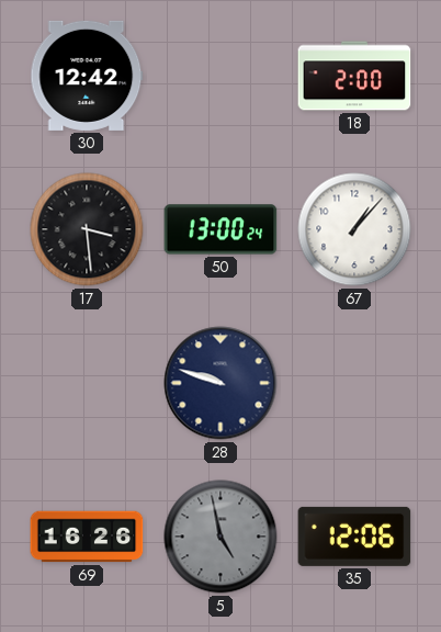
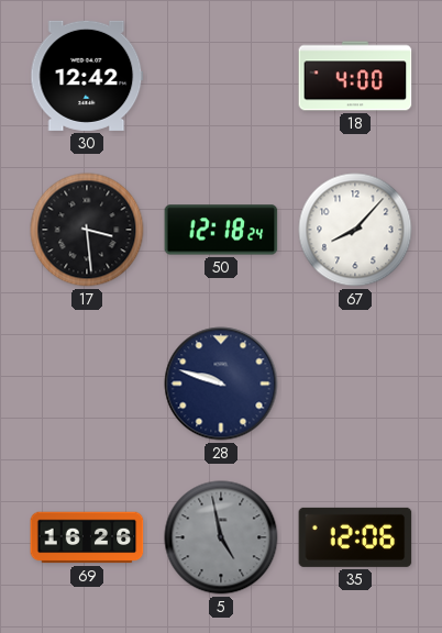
18: 2:00 -> 4:00 (355, 76)
50: 13:00 -> 12:18 (221, 230)
67: 1:07 -> 8:07 (355, 230)
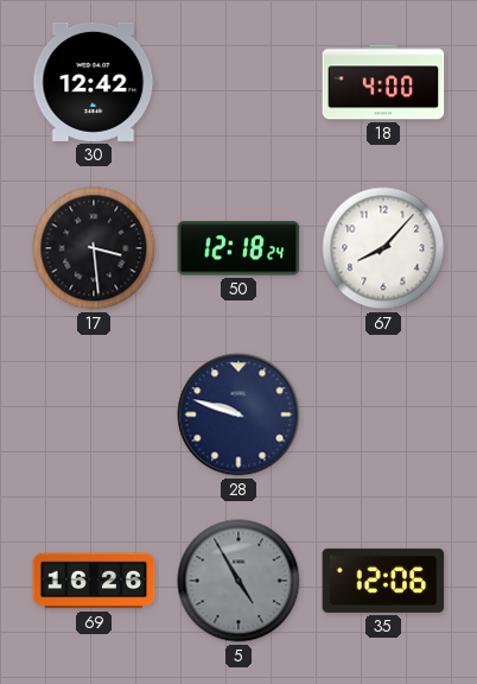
5: 4:58 -> 4:55 (238, 581)
